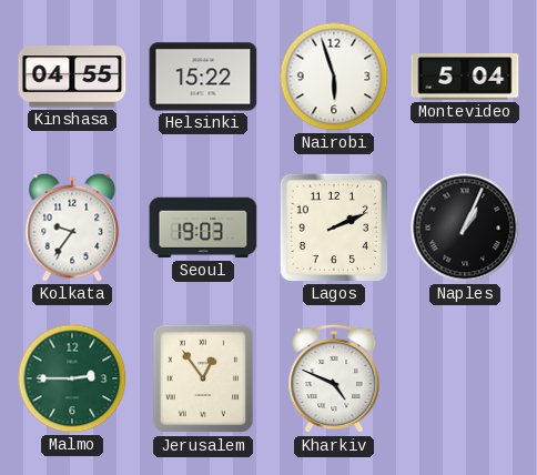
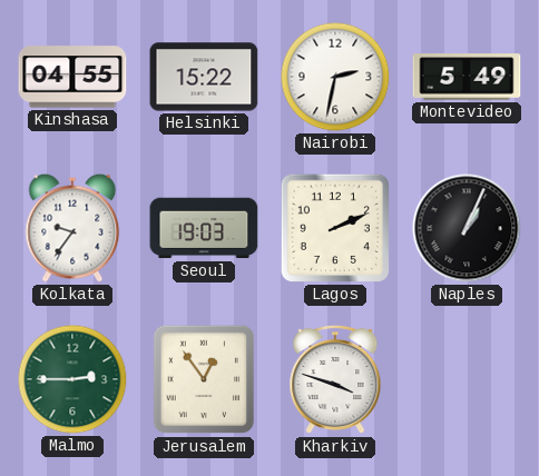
Nairobi: 5:57 -> 2:32 (335, 77)
Montevideo: 5:04 -> 5:49 (467, 77)
Kharkiv: 4:49 -> 3:48 (335, 379)
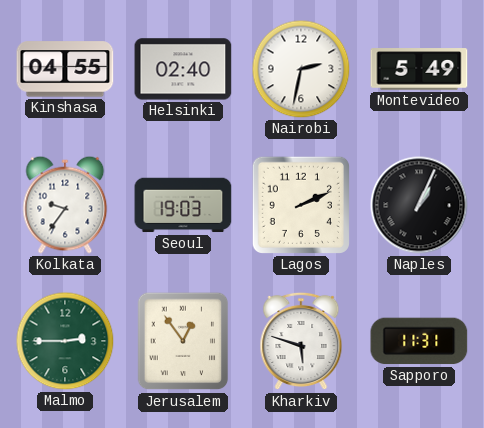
Helsinki: 15:22 -> 02:40 (183, 69)
Kharkiv: 3:48 -> 5:48 (301, 341)
Sapporo: none -> 11:31 (419, 341)
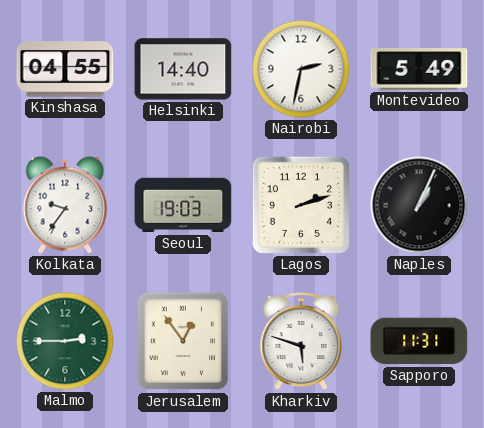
Helsinki: 02:40 -> 14:40 (183, 69)
Lagos: 2:11 -> 2:12 (301, 205)
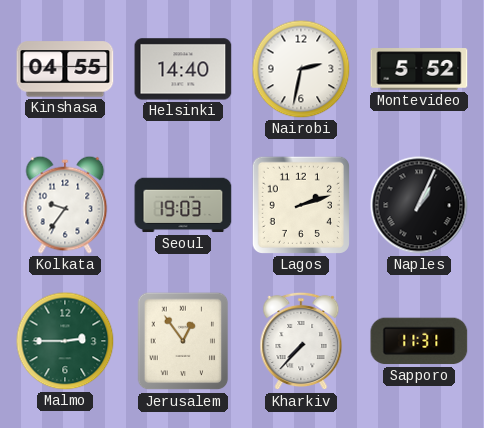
Montevideo: 5:49 -> 5:52 (419, 69)
Kharkiv: 5:48 -> 7:37 (301, 341)
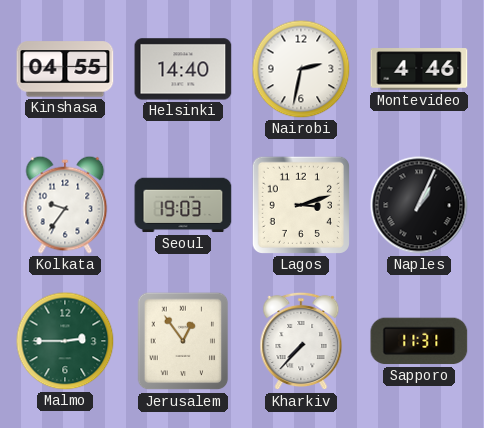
Montevideo: 5:52 -> 4:46 (419, 69)
Lagos: 2:12 -> 3:12 (301, 205)
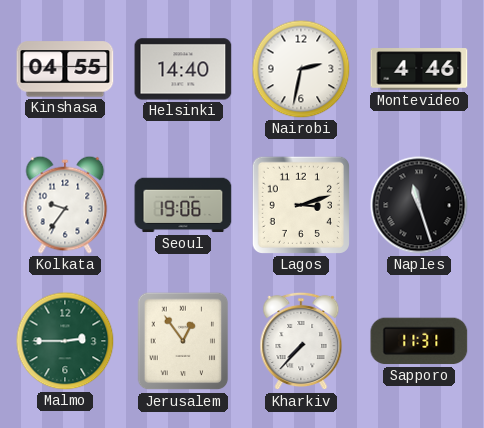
Seoul: 19:03 -> 19:06 (183, 205)
Naples: 1:04 -> 11:27 (419, 205)
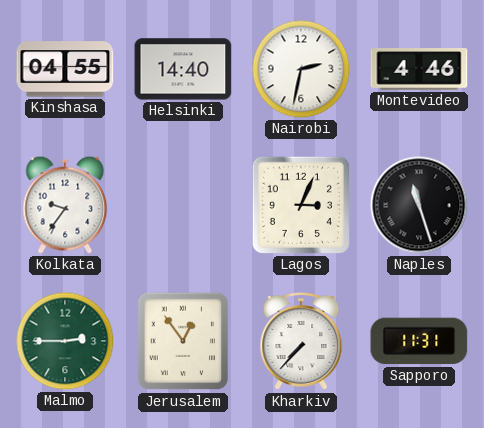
Seoul: 19:06 -> none (183, 205)
Lagos: 3:12 -> 3:04 (301, 205)
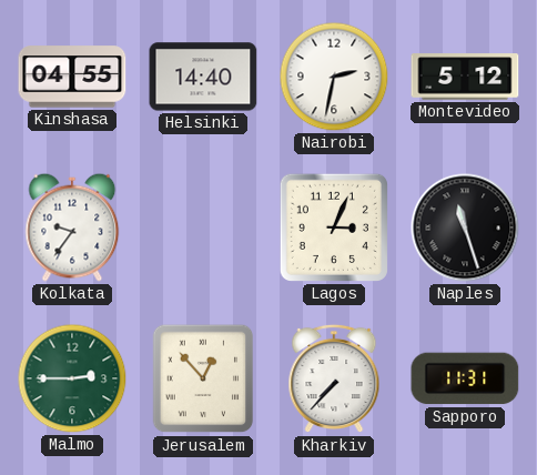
Montevideo: 4:46 -> 5:12 (465, 77)
Jerusalem: 12:54 -> 12:53 (203, 378)
